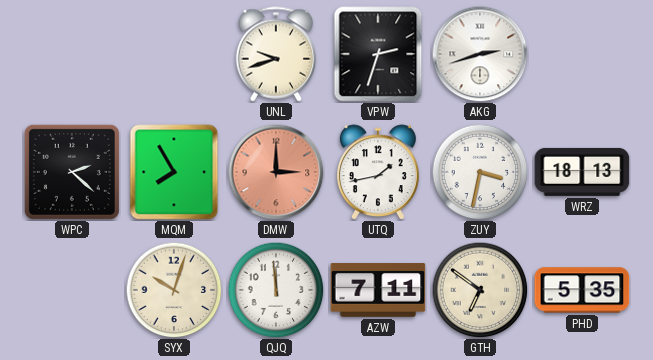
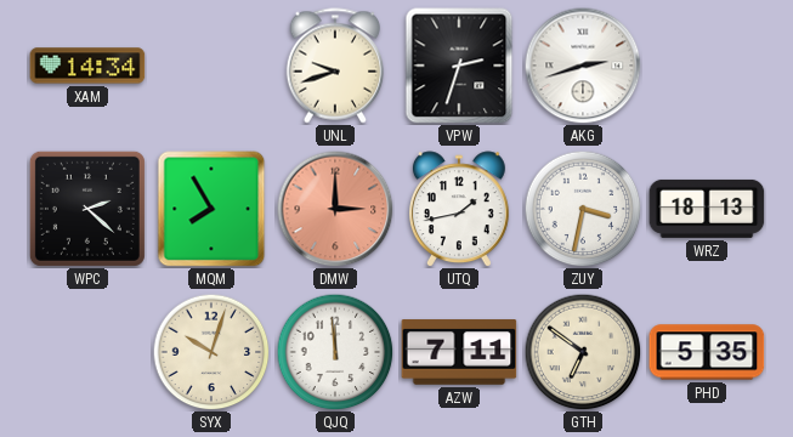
XAM: none -> 14:34 (87, 66)
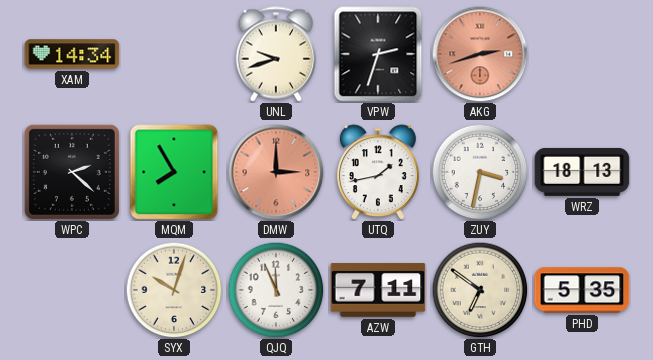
AKG dial: white -> salmon (480, 54)
QJQ: 11:59 -> 11:56 (276, 290)
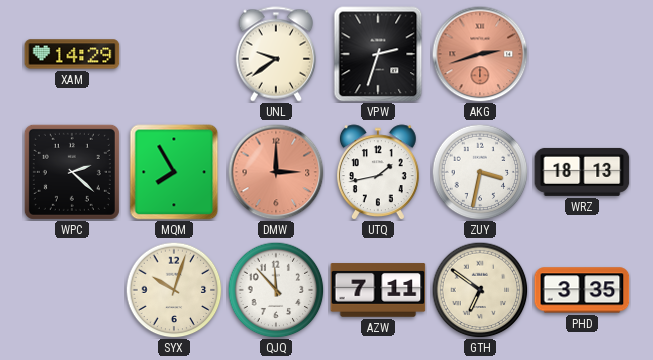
XAM: 14:34 -> 14:29 (72, 54)
UNL: 9:42 -> 9:39 (275, 54)
QJQ: 11:56 -> 11:53 (276, 290)
PHD: 5:35 -> 3:35 (582, 290)
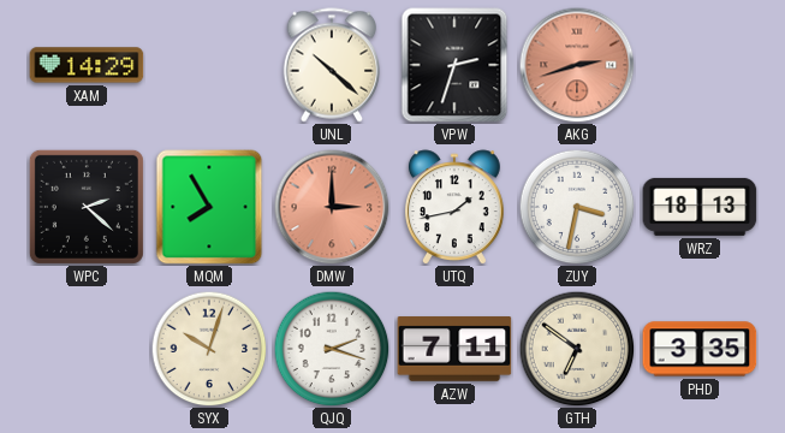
UNL: 9:39 -> 10:22 (331, 65)
QJQ: 11:53 -> 2:18 (332, 349)
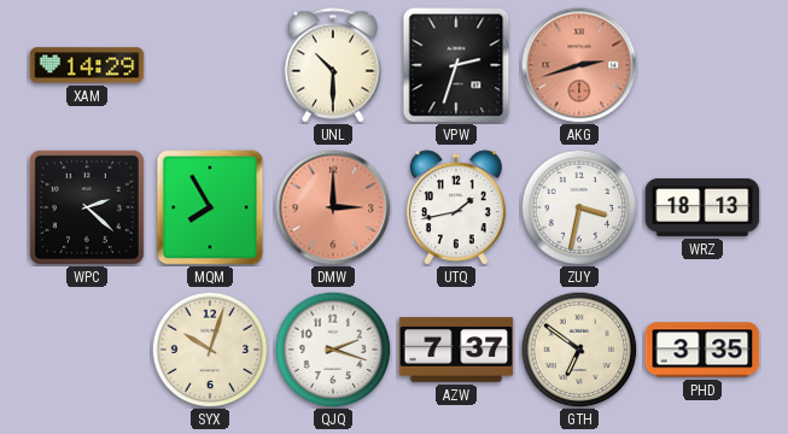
UNL: 10:22 -> 10:30 (332, 65)
AZW: 7:11 -> 7:37 (456, 350)
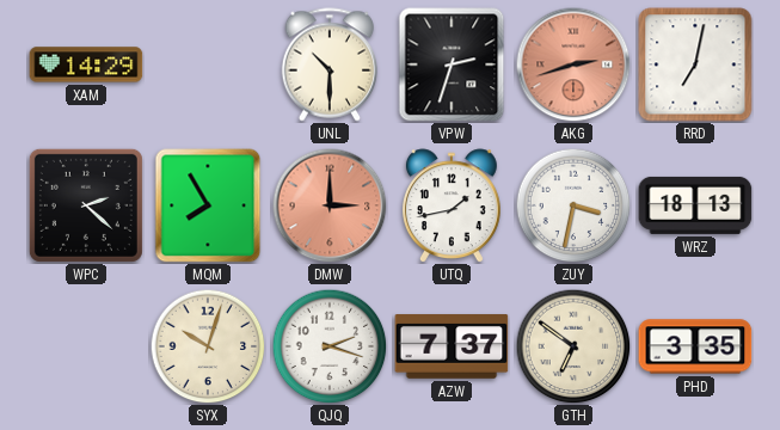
RRD: none -> 7:02 (695, 64)
